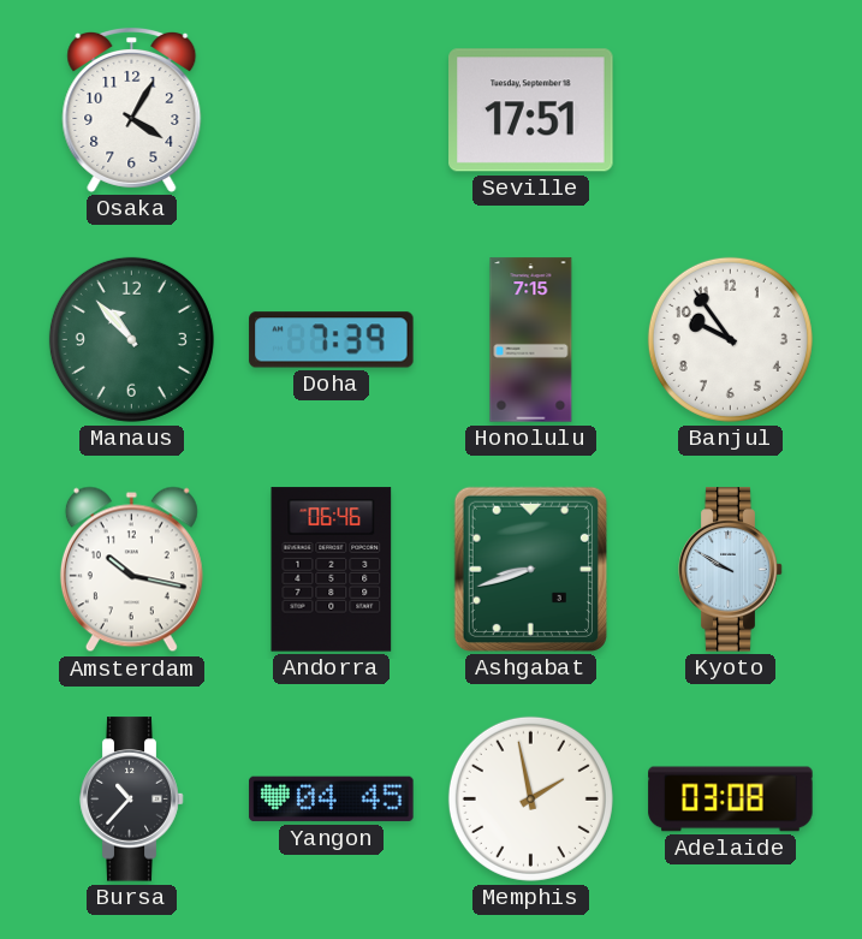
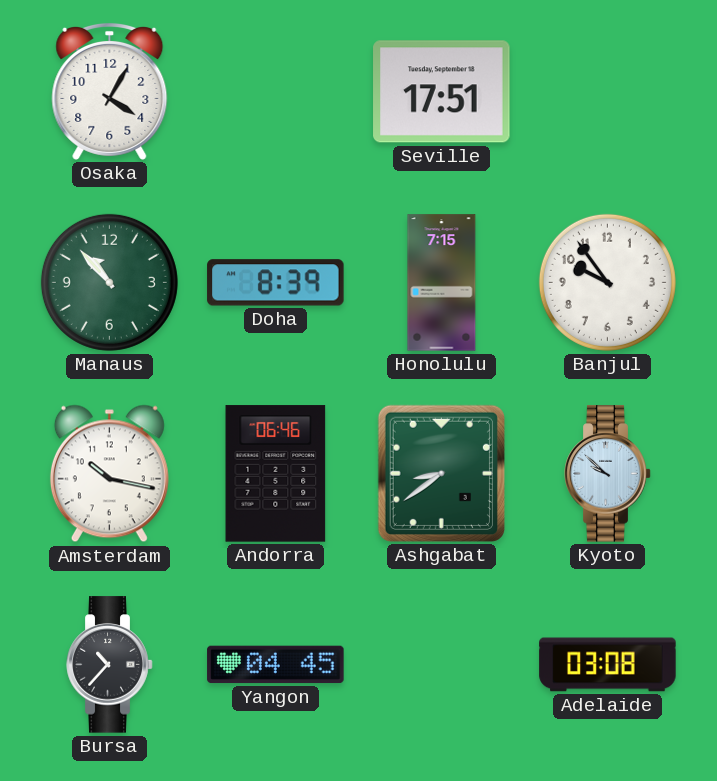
Doha: 7:39 -> 8:39 (276, 283)
Ashgabat: 8:42 -> 8:39 (441, 473)
Kyoto: 9:50 -> 9:52 (608, 474)
Memphis: 1:58 -> none (530, 798)
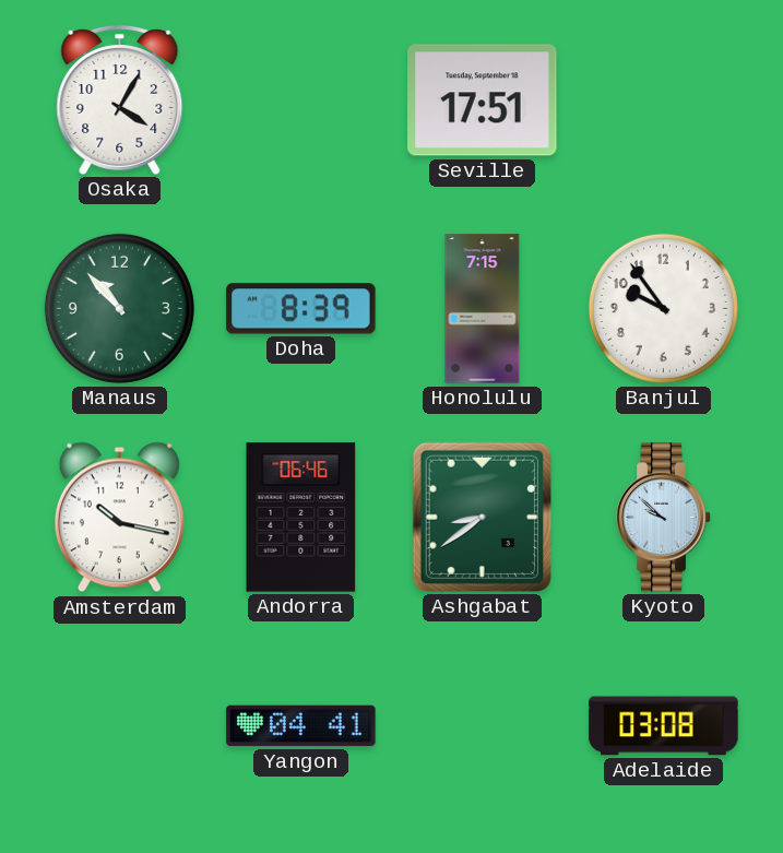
Bursa: 10:37 -> none (110, 665)
Yangon: 04:45 -> 04:41 (301, 726)
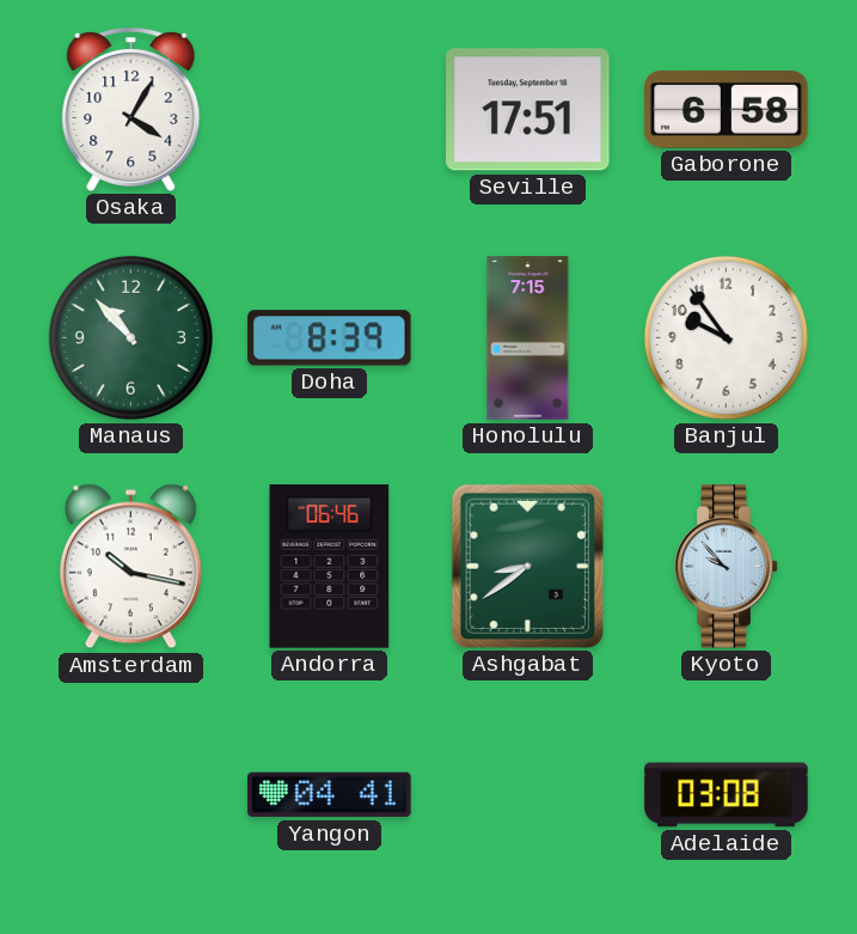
Gaborone: none -> 6:58 (727, 110)
Kyoto: 9:52 -> 9:53 (727, 567)
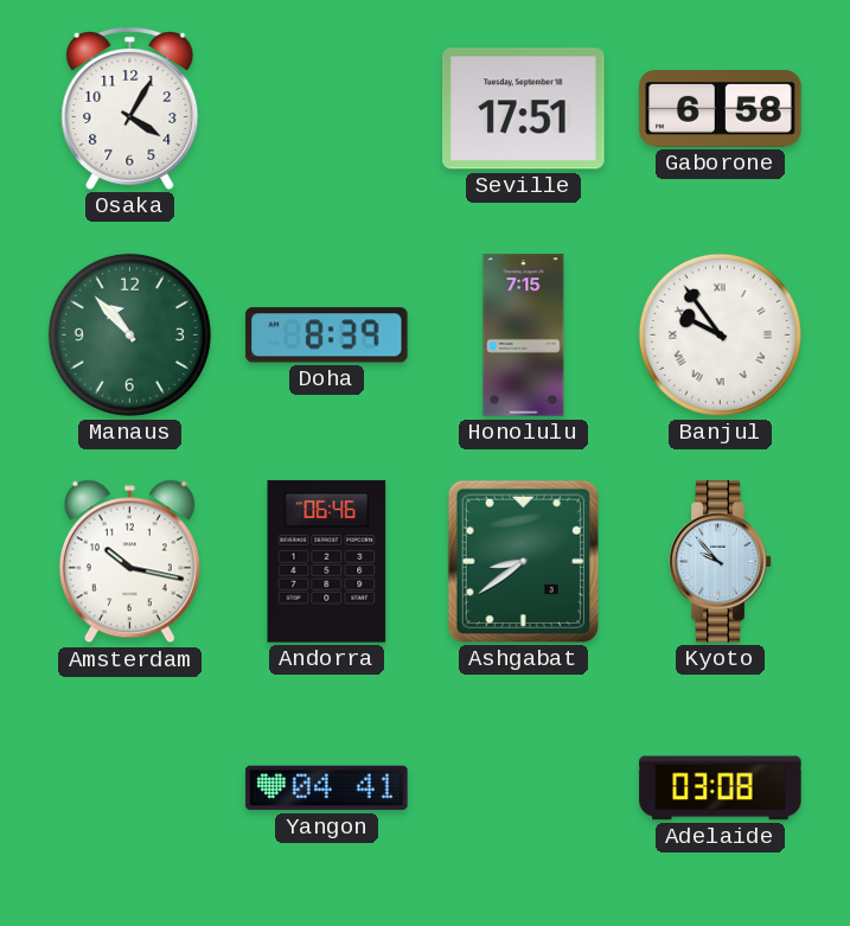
Banjul numerals: Arabic -> Roman (720, 334)
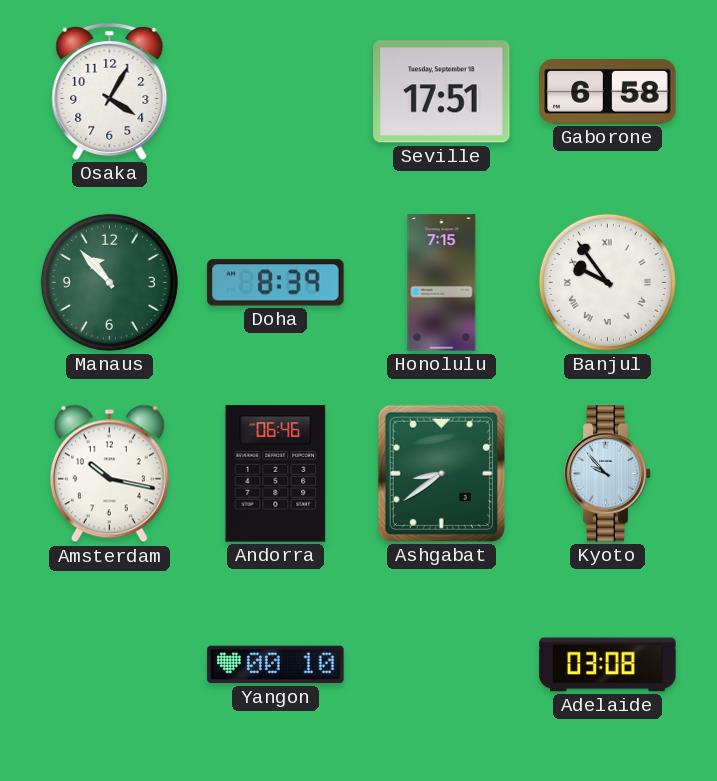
Yangon: 04:41 -> 00:10 (276, 665)
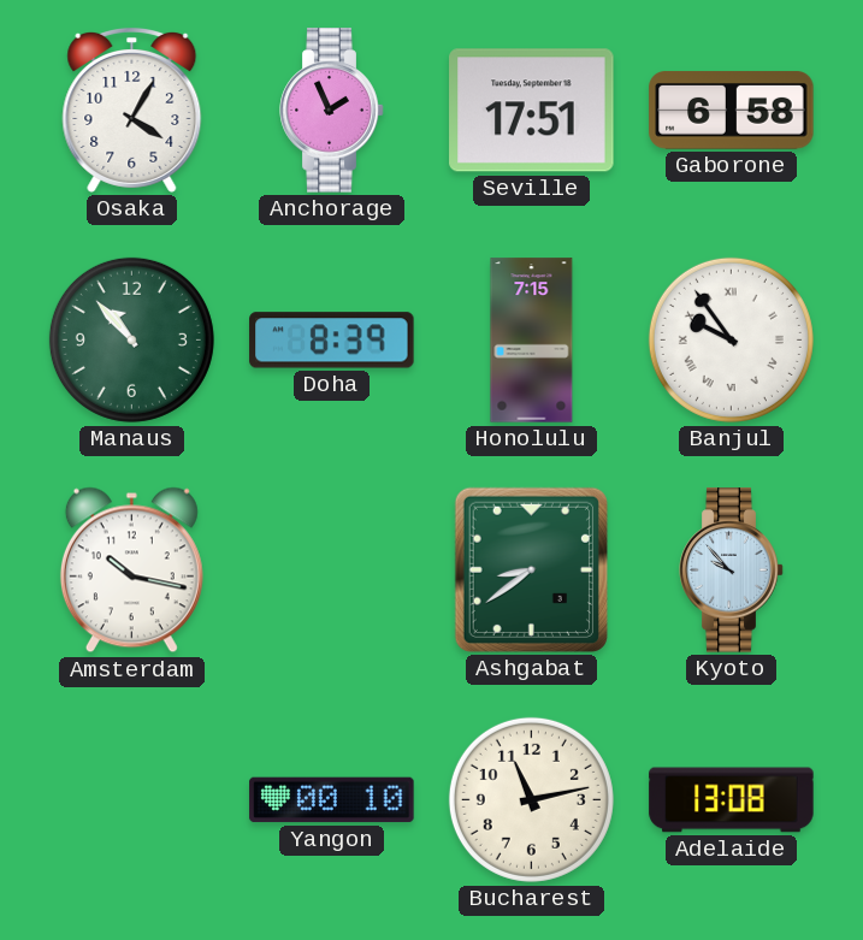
Anchorage: none -> 1:56 (332, 111)
Andorra: 06:46 -> none (276, 474)
Bucharest: none -> 11:13 (531, 799)
Adelaide: 03:08 -> 13:08 (732, 800)
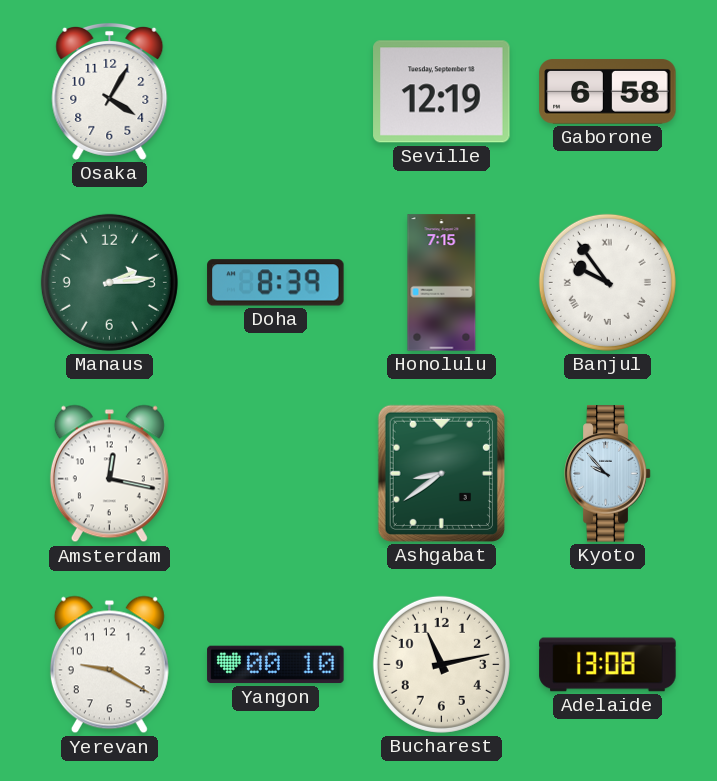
Anchorage: 1:56 -> none (332, 111)
Seville: 17:51 -> 12:19 (442, 92)
Manaus: 10:53 -> 2:14 (109, 282)
Amsterdam: 10:17 -> 12:17 (109, 474)
Yerevan: none -> 9:20 (109, 665)
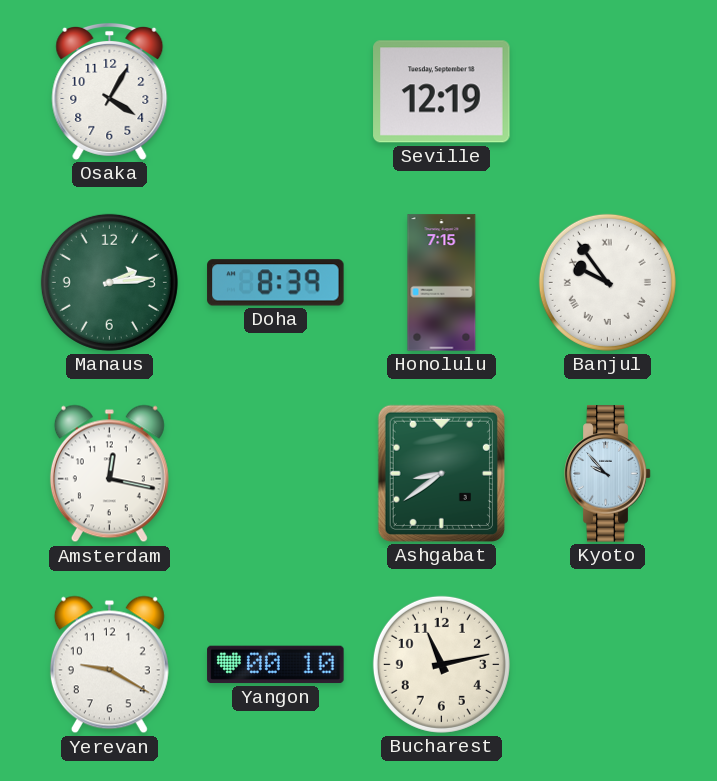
Gaborone: 6:58 -> none (608, 92)
Adelaide: 13:08 -> none (608, 665)
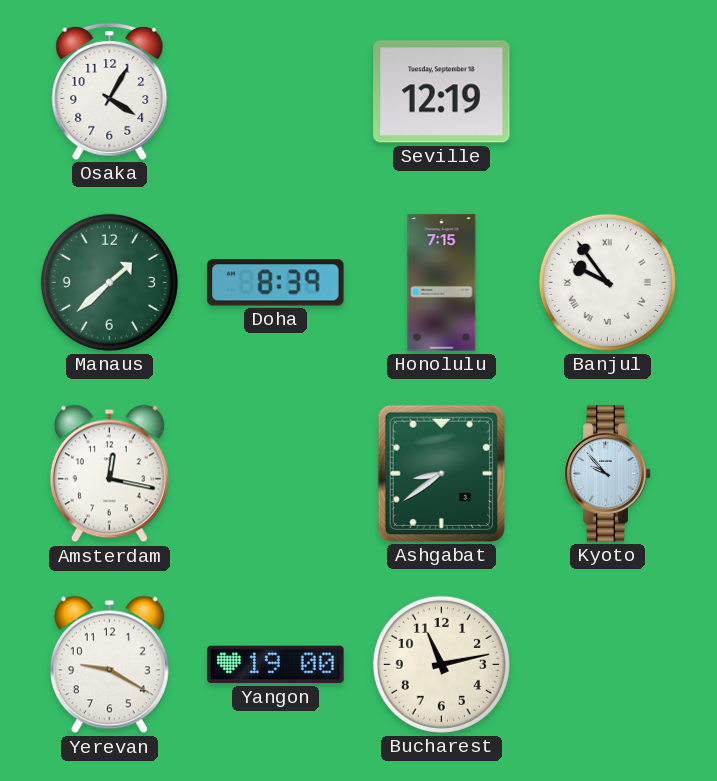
Manaus: 2:14 -> 1:38 (109, 282)
Yangon: 00:10 -> 19:00 (276, 665)
